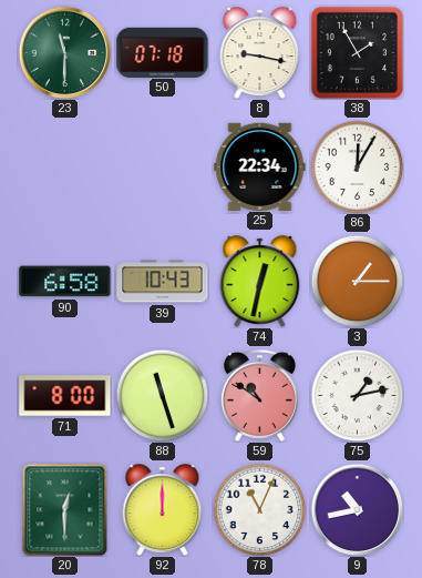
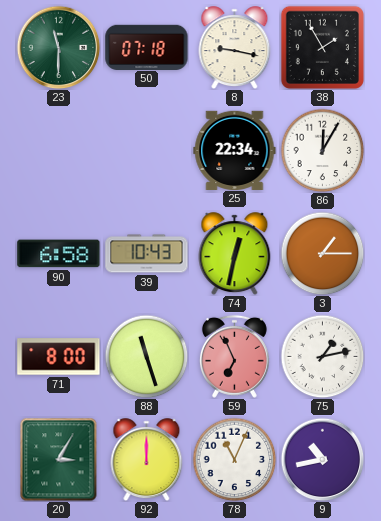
59: 10:51 -> 6:56 (234, 356)
20: 12:30 -> 3:05 (59, 459)
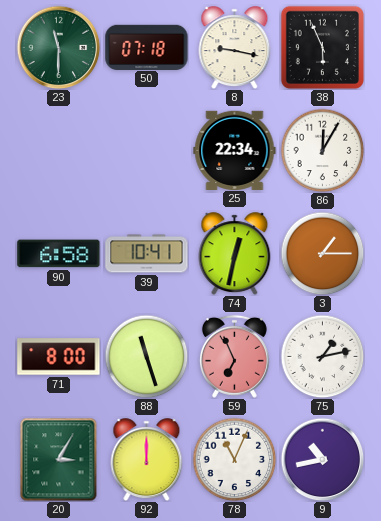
38: 1:55 -> 5:56 (322, 47)
39: 10:43 -> 10:41 (147, 254)
